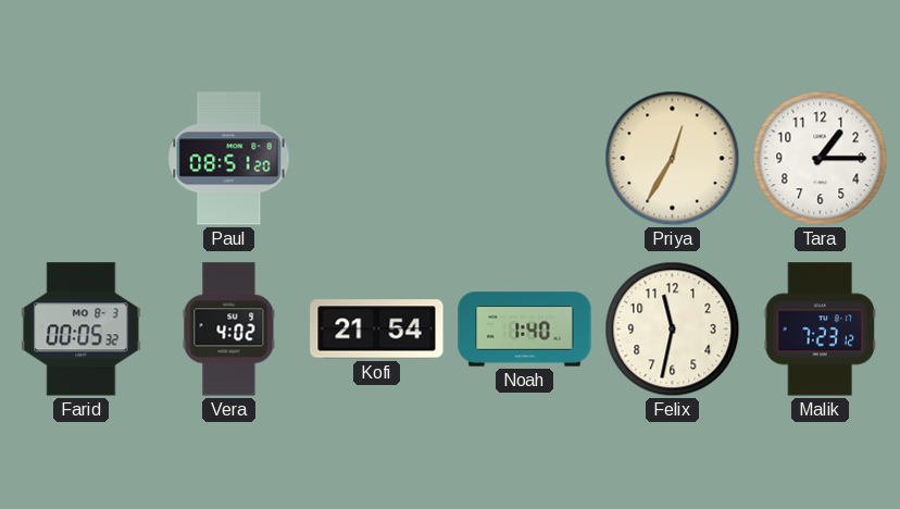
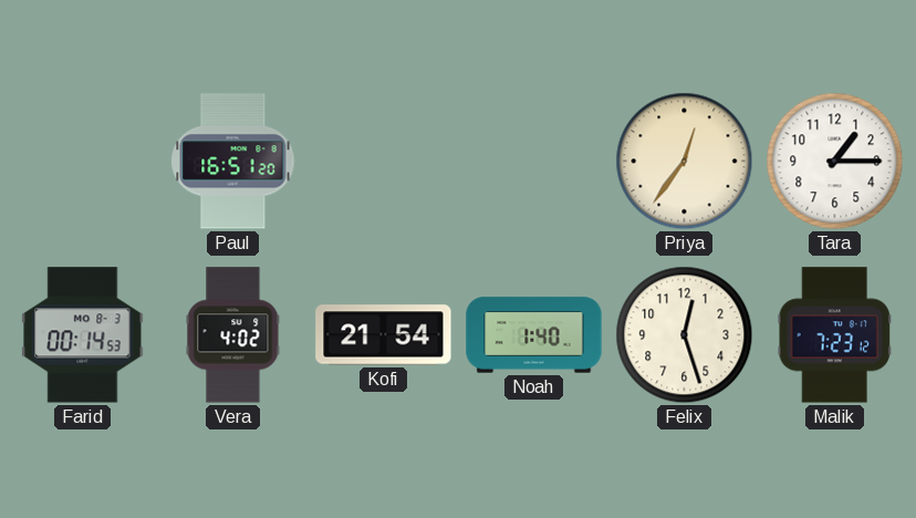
Paul: 08:51 -> 16:51 (233, 162)
Priya: 12:35 -> 12:36 (685, 162)
Farid: 00:05 -> 00:14 (83, 335)
Felix: 11:32 -> 12:27 (685, 335)
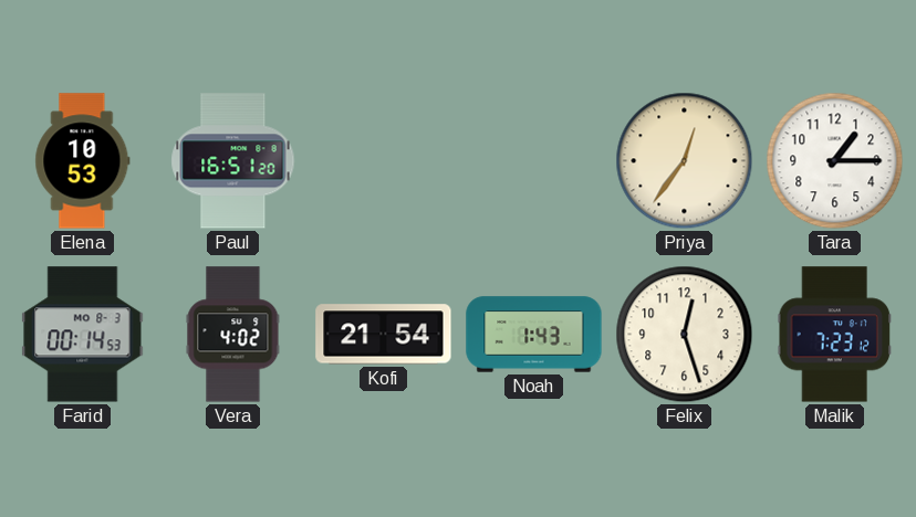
Elena: none -> 10:53 (83, 161)
Noah: 1:40 -> 1:43 (534, 335)
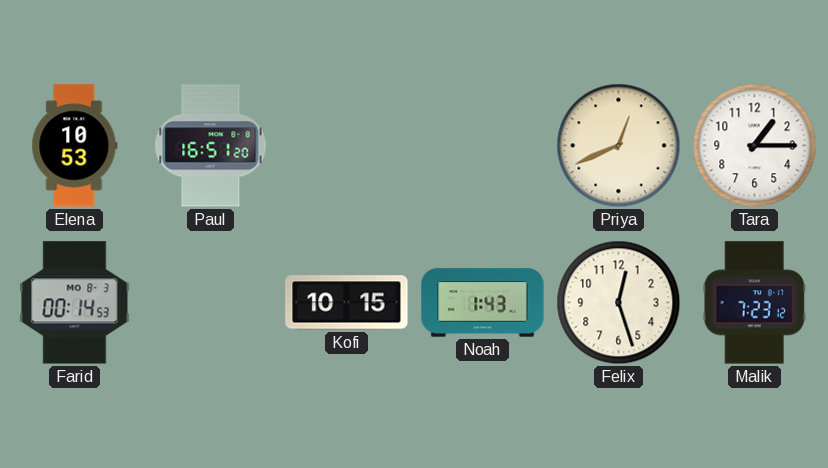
Priya: 12:36 -> 12:41 (619, 146)
Vera: 4:02 -> none (233, 335)
Kofi: 21:54 -> 10:15 (347, 303)
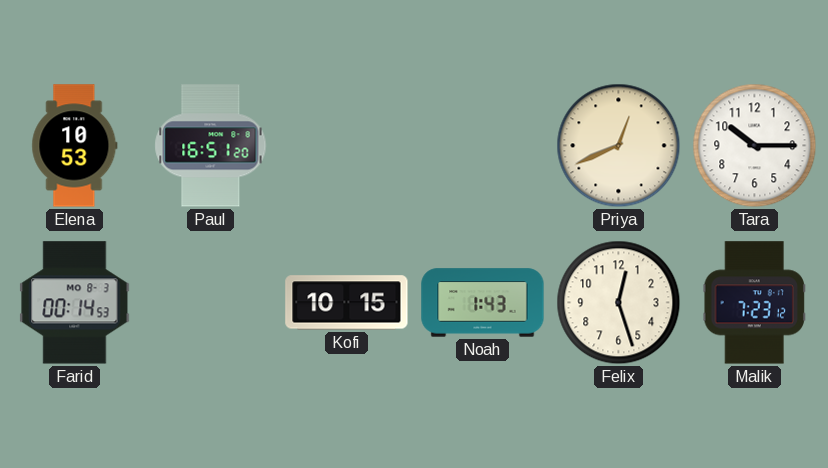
Tara: 1:15 -> 10:15 (755, 146)
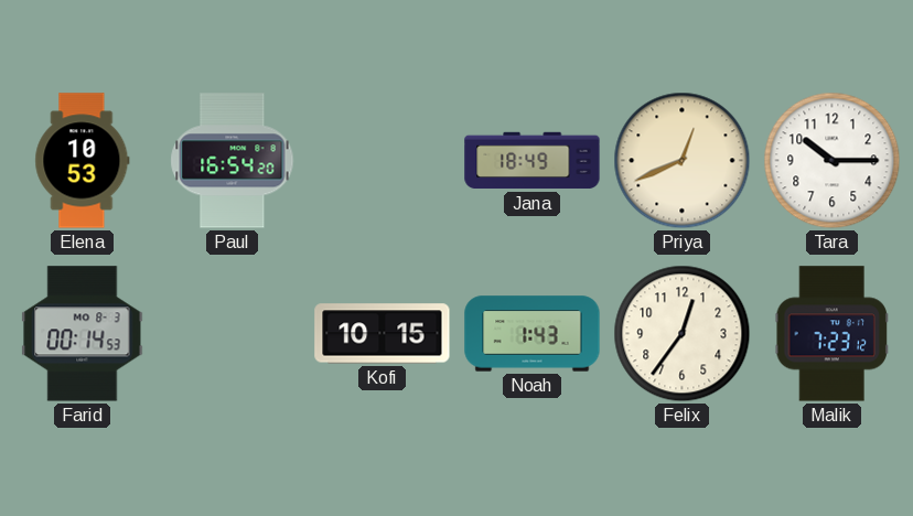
Paul: 16:51 -> 16:54 (233, 161)
Jana: none -> 18:49 (533, 161)
Felix: 12:27 -> 12:36 (683, 334)
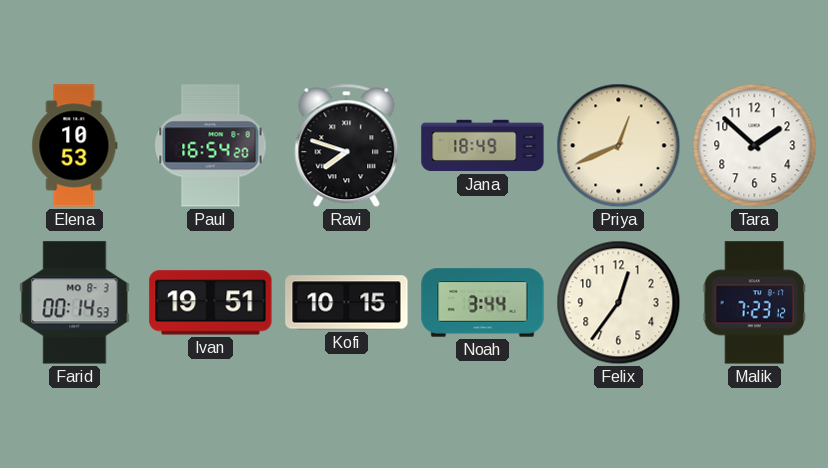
Ravi: none -> 7:48 (347, 146)
Tara: 10:15 -> 1:52 (755, 146)
Ivan: none -> 19:51 (211, 303)
Noah: 1:43 -> 3:44 (483, 303)
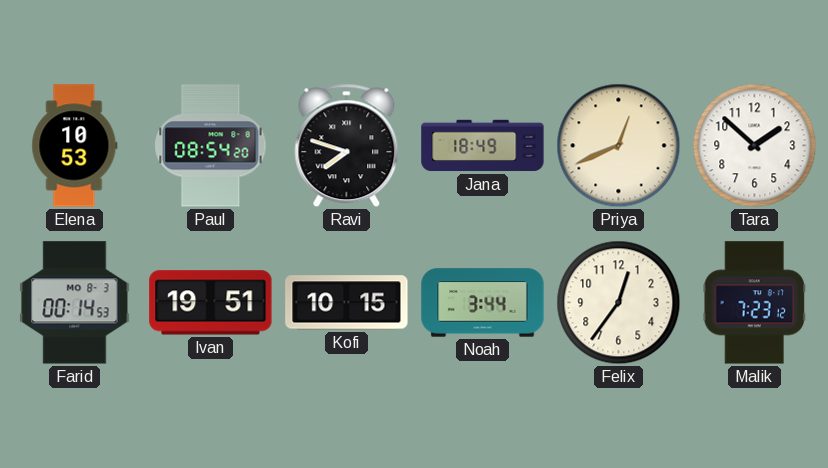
Paul: 16:54 -> 08:54 (211, 146)
